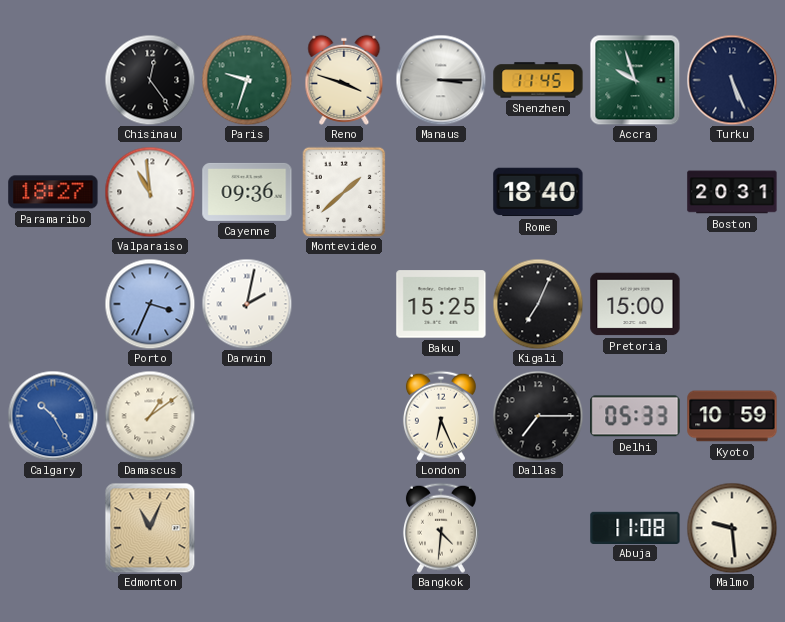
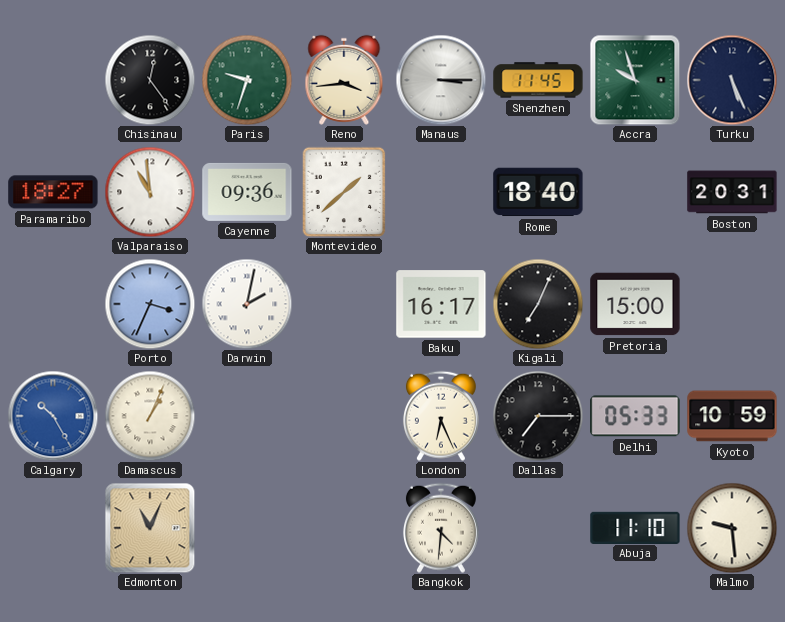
Reno: 3:48 -> 3:44 (344, 80)
Baku: 15:25 -> 16:17 (441, 304)
Damascus: 1:09 -> 1:04 (150, 416)
Abuja: 11:08 -> 11:10 (635, 527)
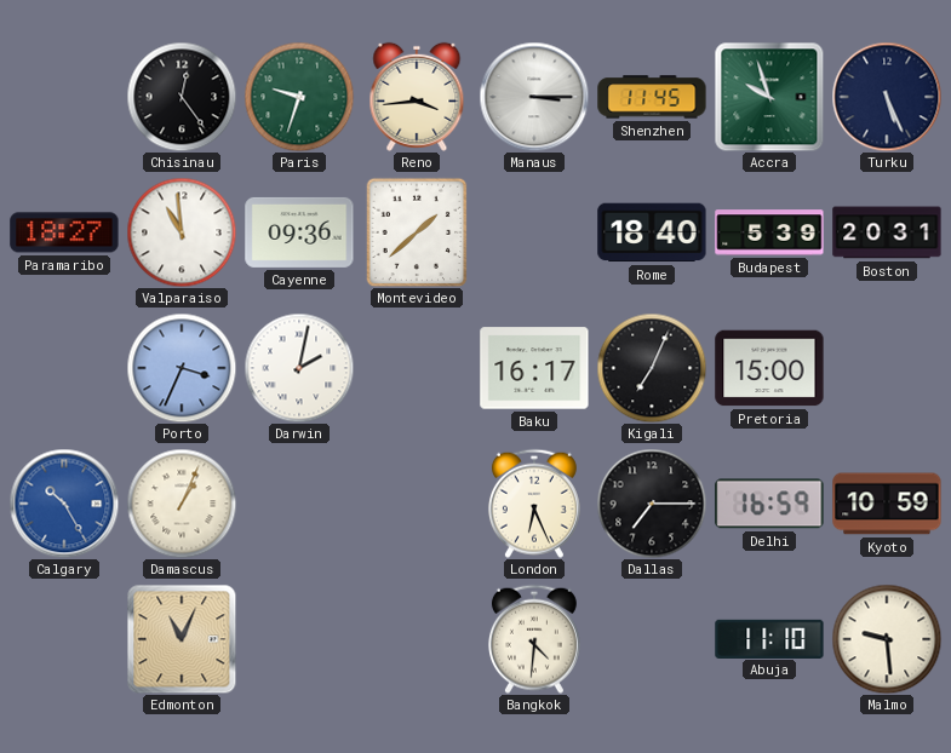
Budapest: none -> 5:39 (769, 232)
Delhi: 05:33 -> 16:59 (769, 504)
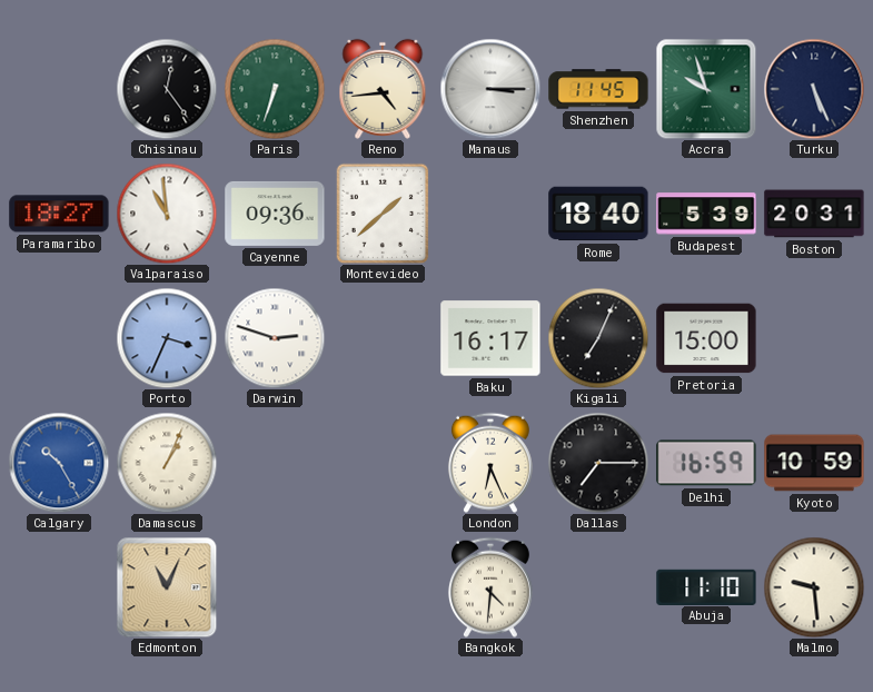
Paris: 9:33 -> 6:33 (275, 89)
Reno: 3:44 -> 4:44 (383, 89)
Darwin: 2:02 -> 2:48 (275, 338)
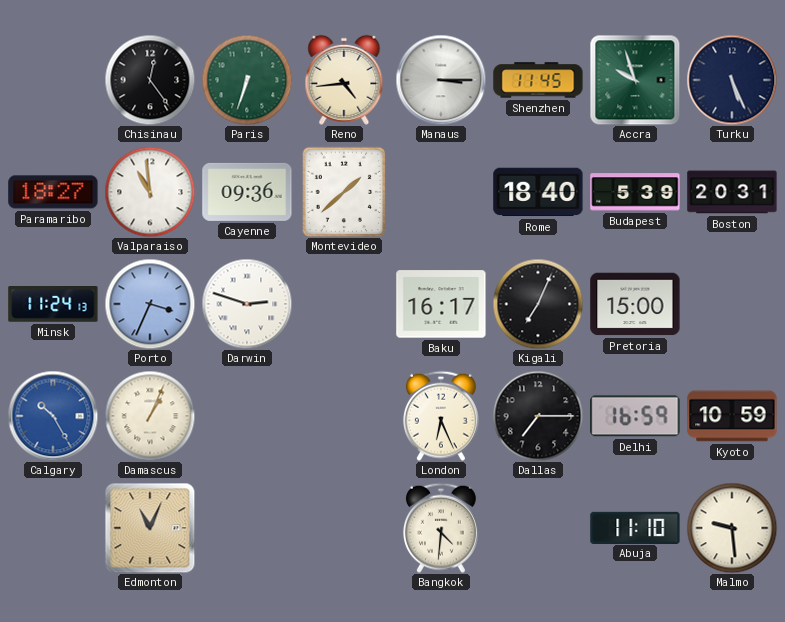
Minsk: none -> 11:24 (53, 304)
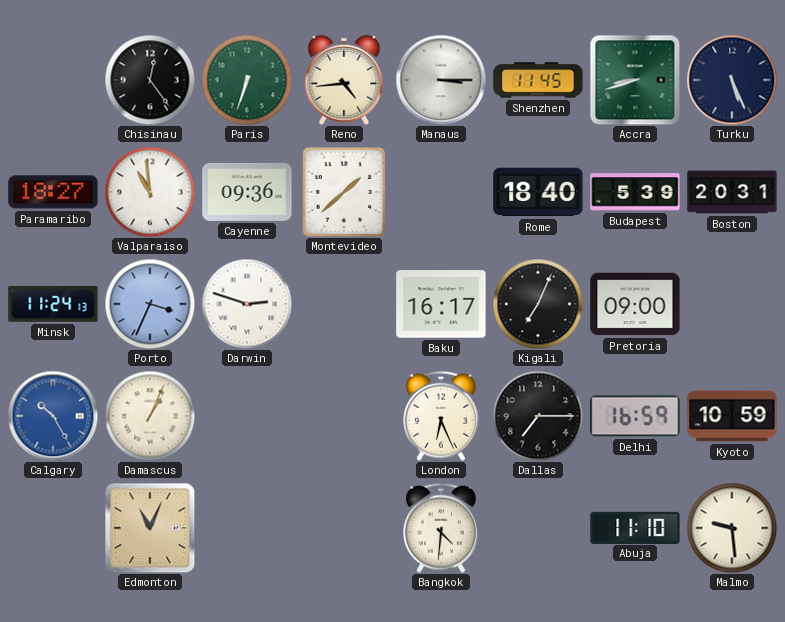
Accra: 9:57 -> 8:42 (635, 80)
Pretoria: 15:00 -> 09:00 (635, 304)
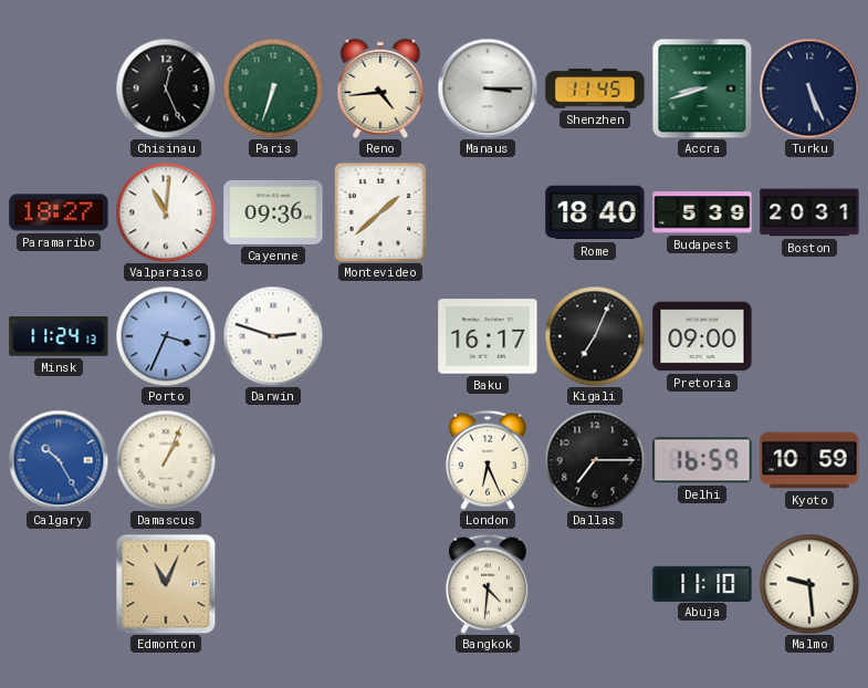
Chisinau: 12:24 -> 12:26 (166, 88)
Valparaiso: 10:59 -> 11:01 (166, 212)
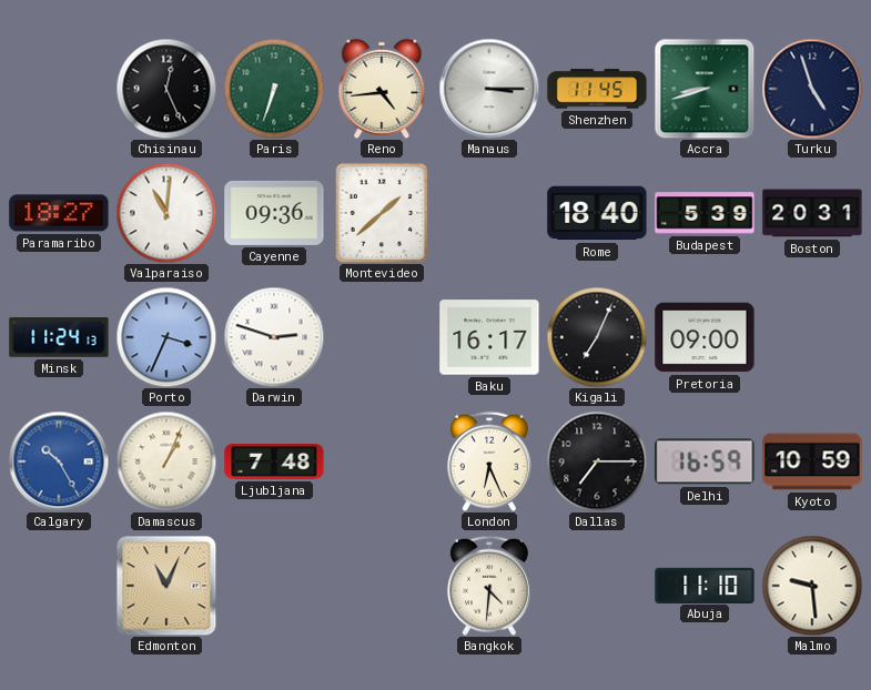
Turku: 5:26 -> 4:57 (812, 89)
Ljubljana: none -> 7:48 (274, 463)
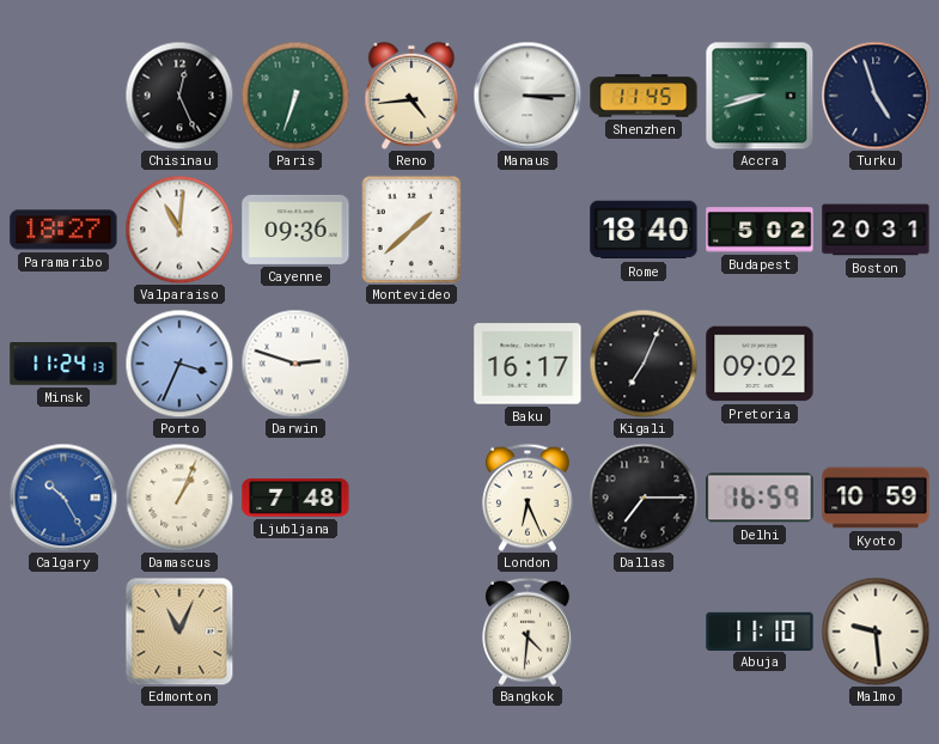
Budapest: 5:39 -> 5:02 (760, 230)
Pretoria: 09:00 -> 09:02 (760, 364)
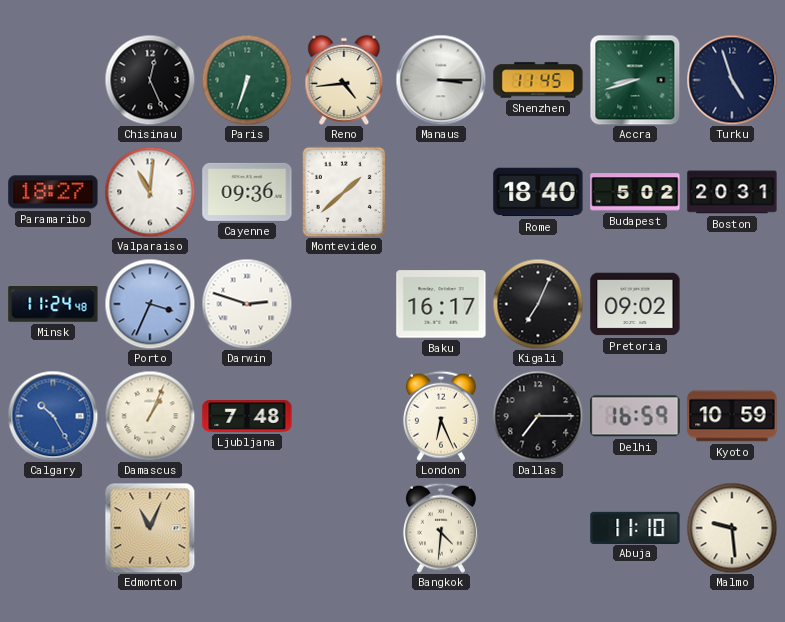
Minsk: 11:24:13 -> 11:24:48 (53, 304)
